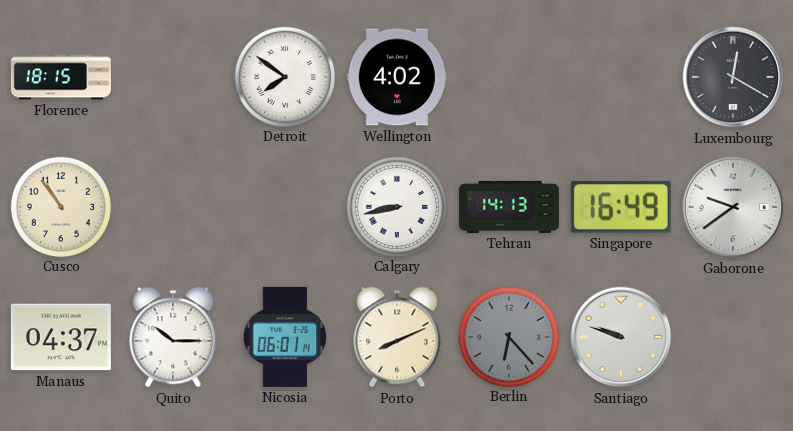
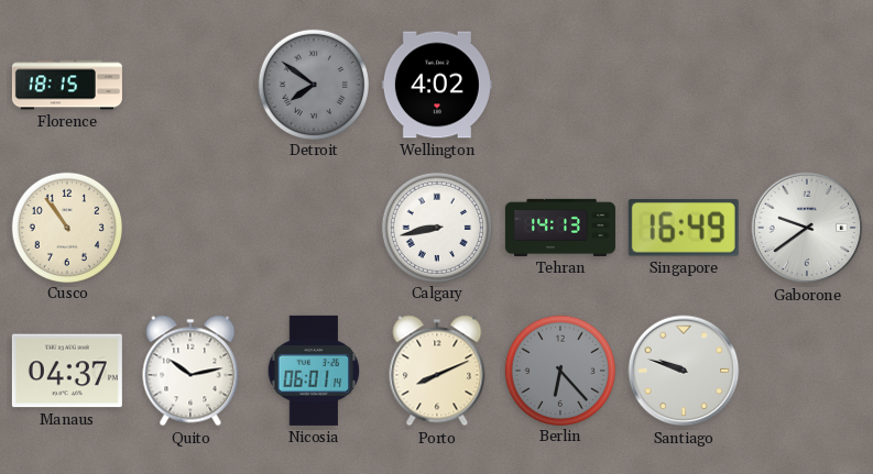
Detroit dial: white -> grey (313, 84)
Luxembourg: 12:20 -> none (733, 77)
Quito: 10:15 -> 10:13 (190, 371)
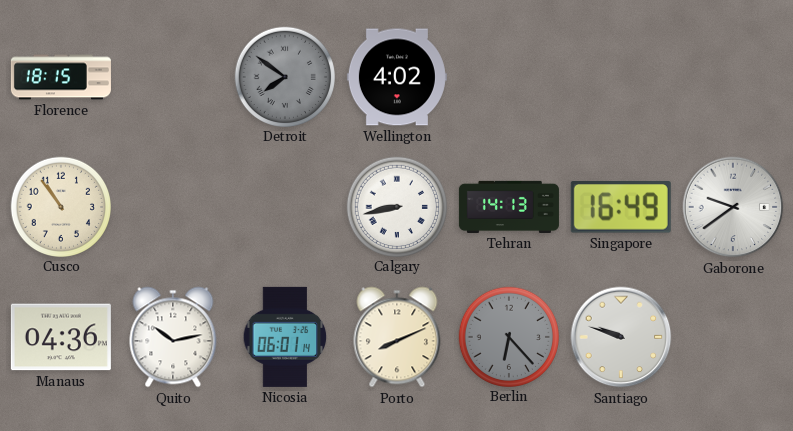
Manaus: 04:37 -> 04:36 (61, 337)
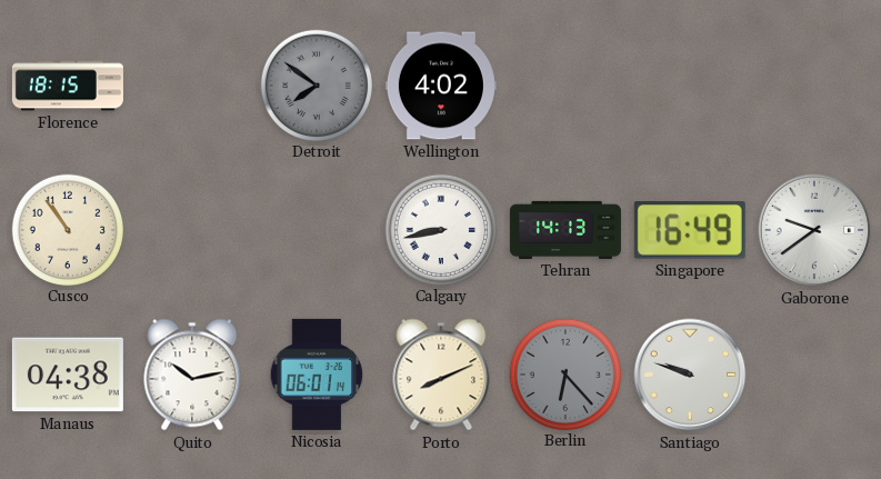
Manaus: 04:36 -> 04:38 (68, 375)
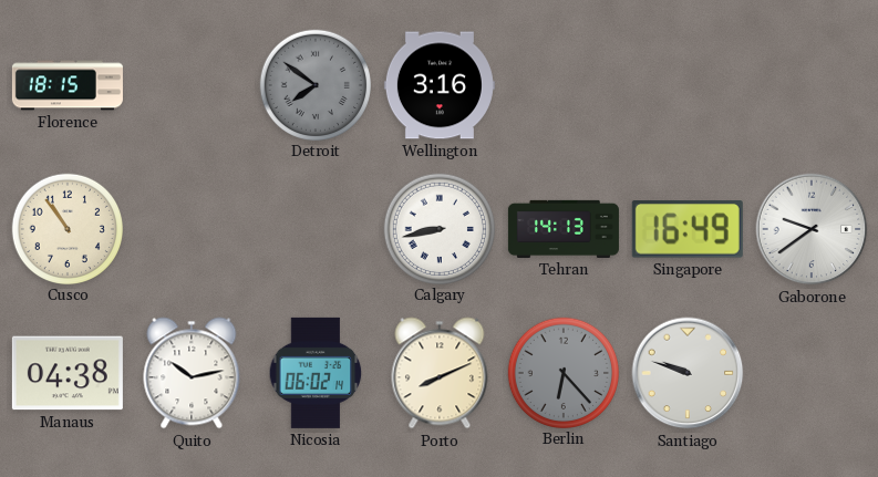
Wellington: 4:02 -> 3:16 (440, 85)
Nicosia: 06:01 -> 06:02 (316, 373)
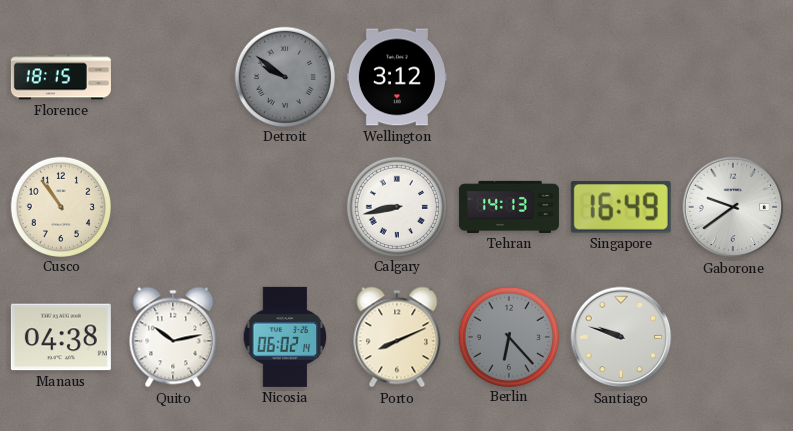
Detroit: 7:51 -> 9:51 (284, 76)
Wellington: 3:16 -> 3:12 (397, 77)
